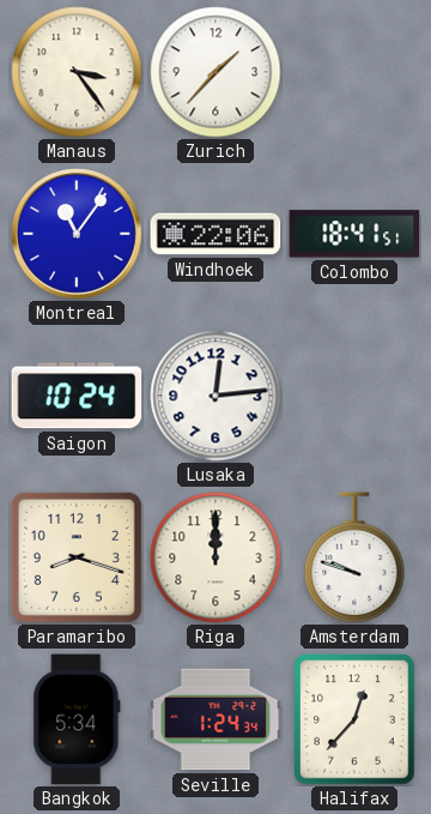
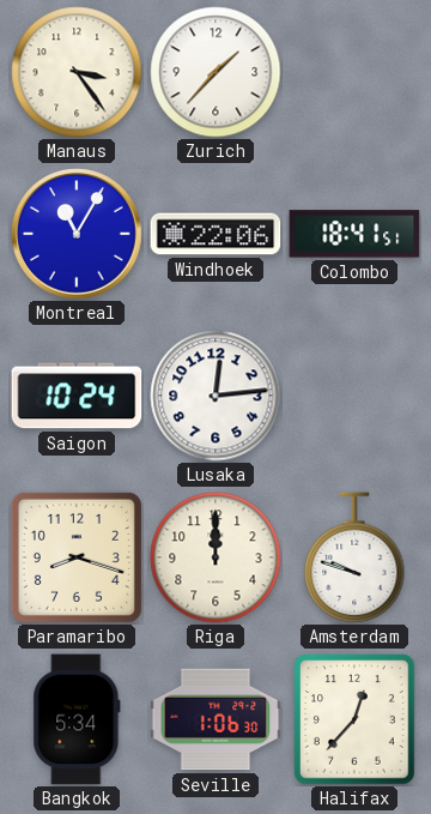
Montreal: 11:06 -> 11:05 (77, 234)
Seville: 1:24 -> 1:06 (215, 719)
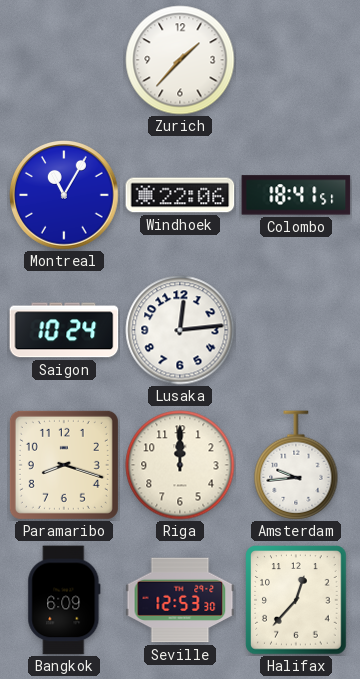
Manaus: 3:24 -> none (77, 72)
Amsterdam: 9:48 -> 9:44 (296, 465)
Bangkok: 5:34 -> 6:09 (64, 600)
Seville: 1:06 -> 12:53 (180, 600)
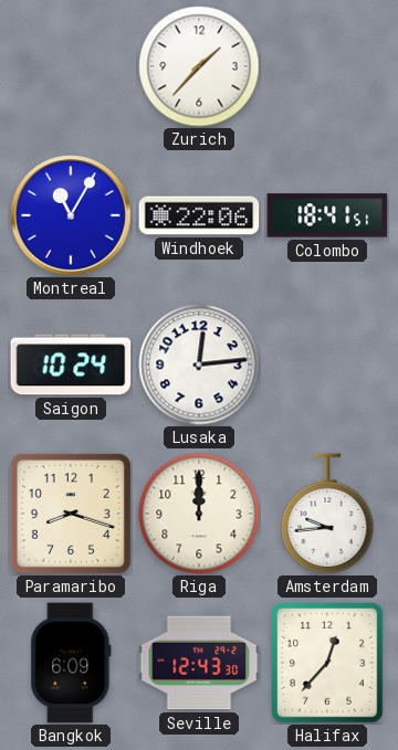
Seville: 12:53 -> 12:43 (199, 663)
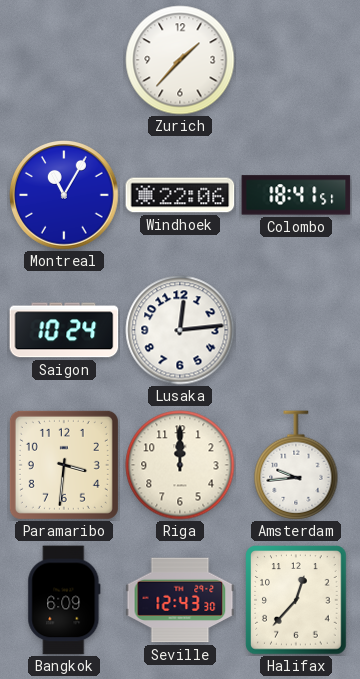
Paramaribo: 8:18 -> 3:31 (64, 465)
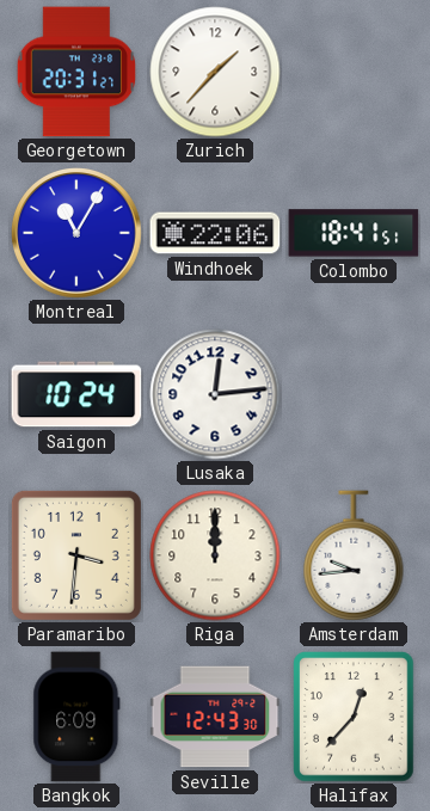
Georgetown: none -> 20:31 (76, 72)
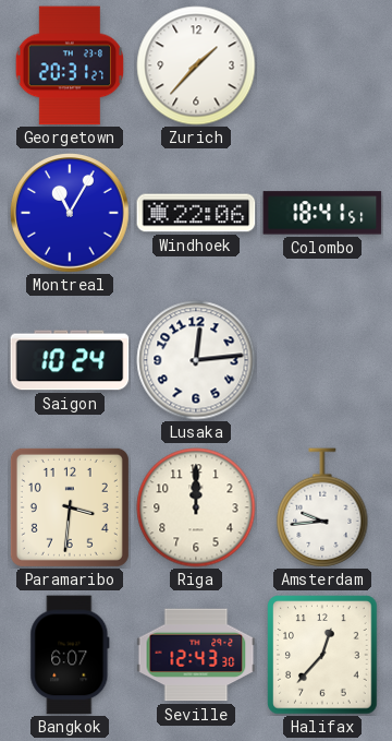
Bangkok: 6:09 -> 6:07 (70, 655)
